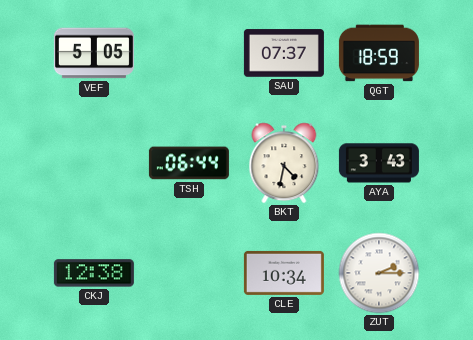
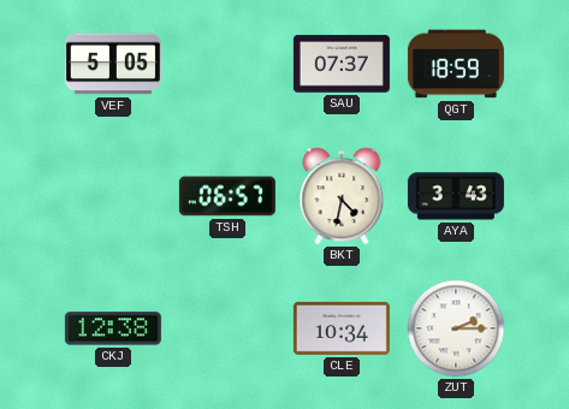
TSH: 06:44 -> 06:57 (227, 196)
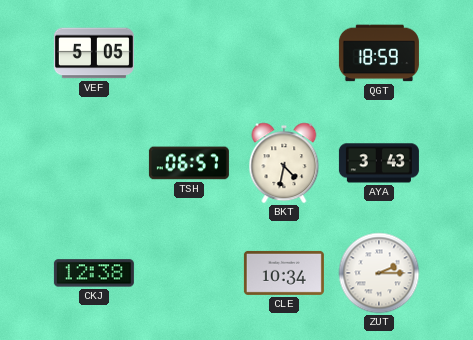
SAU: 07:37 -> none (342, 64)
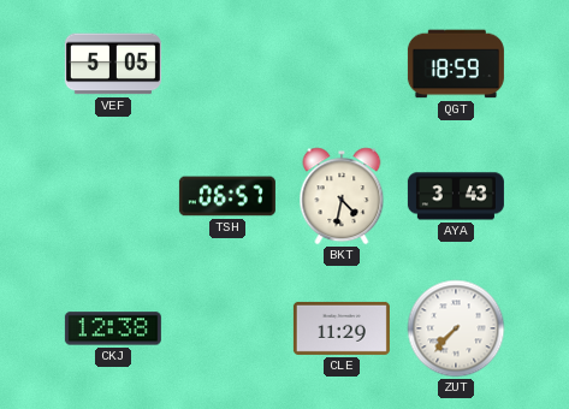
CLE: 10:34 -> 11:29 (342, 328)
ZUT: 2:15 -> 7:37 (456, 328)
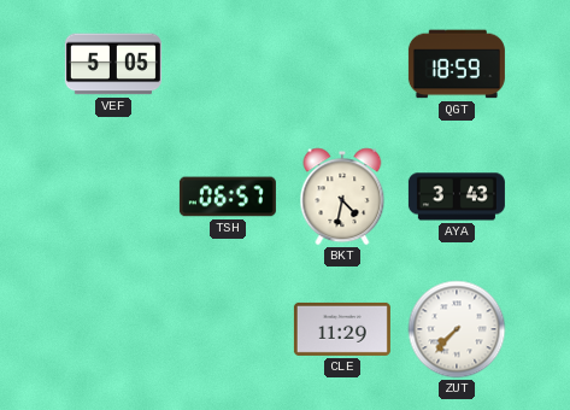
CKJ: 12:38 -> none (113, 328)
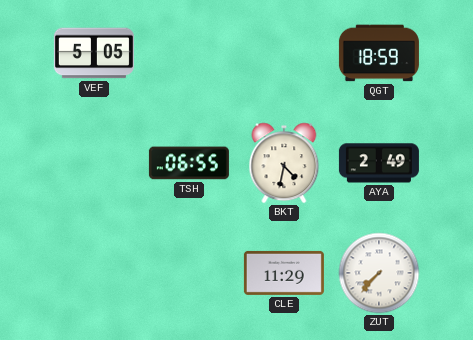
TSH: 06:57 -> 06:55 (189, 163)
AYA: 3:43 -> 2:49 (379, 163)
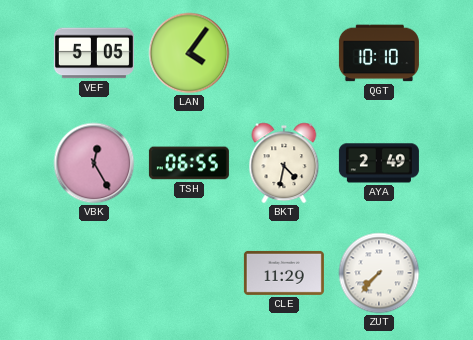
LAN: none -> 4:06 (189, 53)
QGT: 18:59 -> 10:10 (379, 53)
VBK: none -> 12:25 (94, 163)
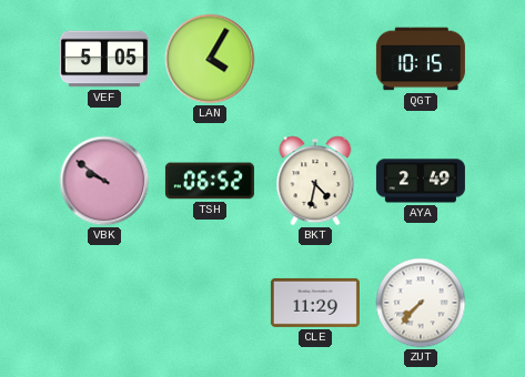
LAN: 4:06 -> 4:05 (210, 59)
QGT: 10:10 -> 10:15 (421, 59)
VBK: 12:25 -> 9:51 (104, 181)
TSH: 06:55 -> 06:52 (210, 181)
